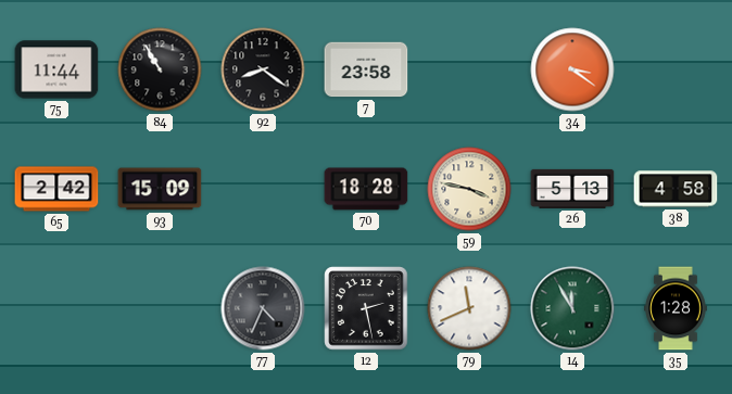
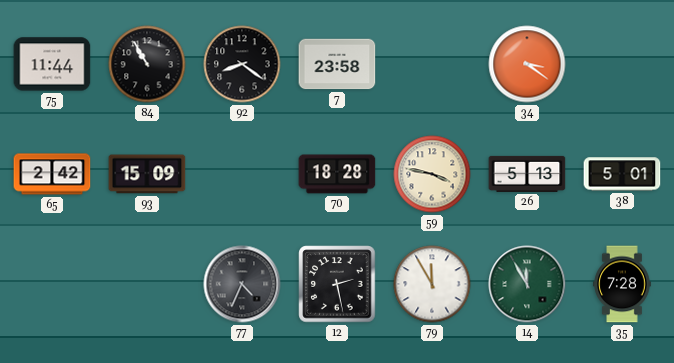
38: 4:58 -> 5:01 (622, 174)
79: 11:41 -> 11:55 (432, 284)
35: 1:28 -> 7:28 (622, 284)
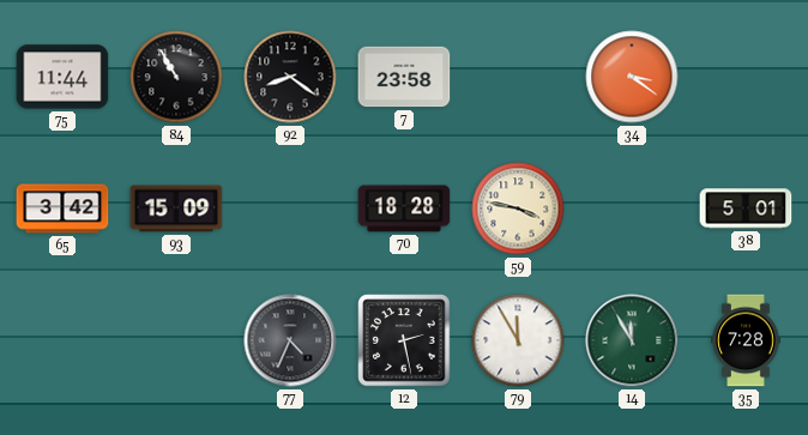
65: 2:42 -> 3:42 (62, 209)
26: 5:13 -> none (527, 174)
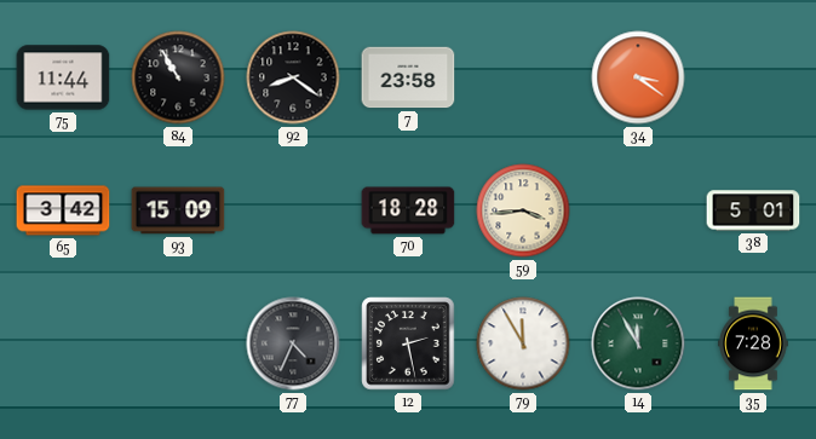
59: 3:47 -> 3:44 (523, 210)
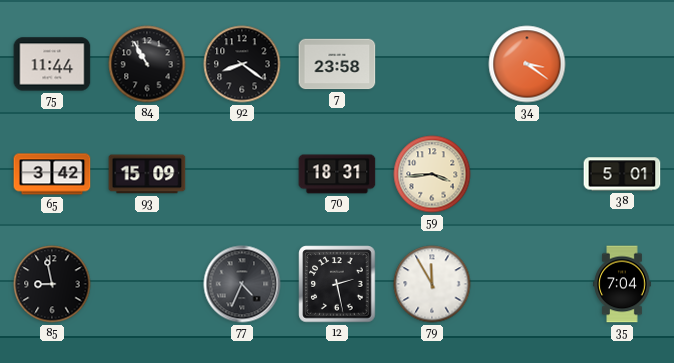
70: 18:28 -> 18:31 (337, 174)
85: none -> 8:58 (52, 284)
14: 11:55 -> none (638, 343)
35: 7:28 -> 7:04 (622, 284)
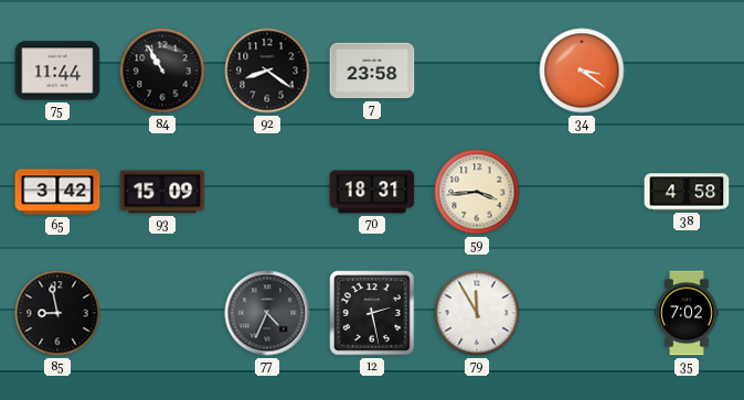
38: 5:01 -> 4:58 (687, 192)
35: 7:04 -> 7:02 (687, 313)
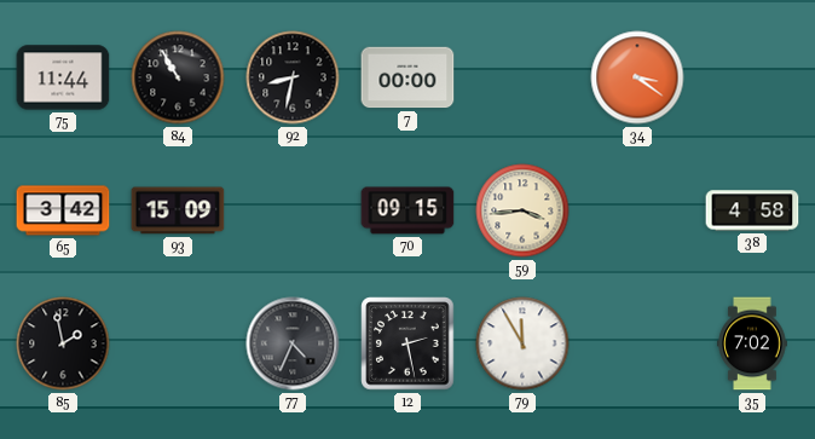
92: 8:21 -> 8:32 (293, 77)
7: 23:58 -> 00:00 (407, 77)
70: 18:31 -> 09:15 (407, 210)
85: 8:58 -> 1:58 (63, 343)
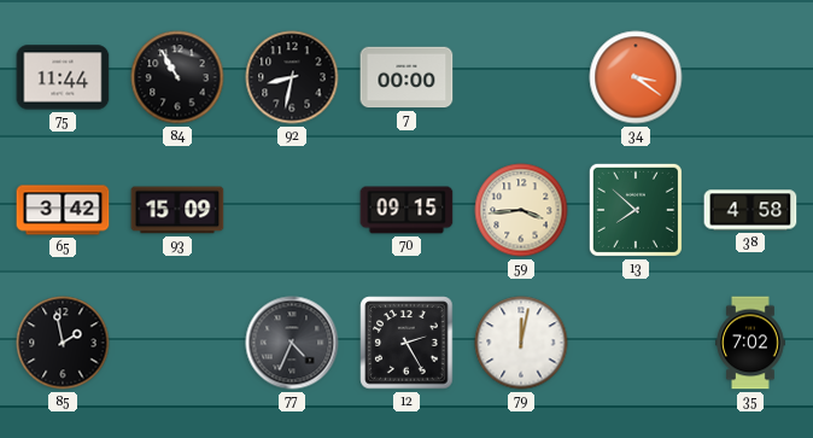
13: none -> 7:52 (636, 210)
12: 2:28 -> 2:25 (406, 343)
79: 11:55 -> 12:02 (521, 343)
